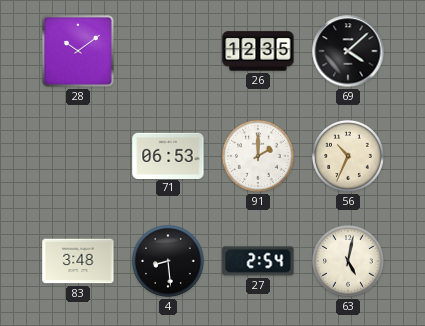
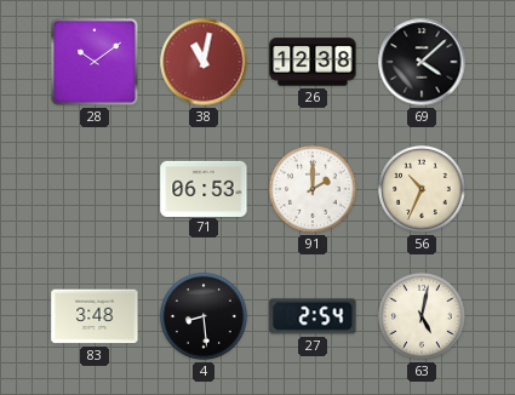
38: none -> 11:02 (204, 62)
26: 12:35 -> 12:38 (313, 62)
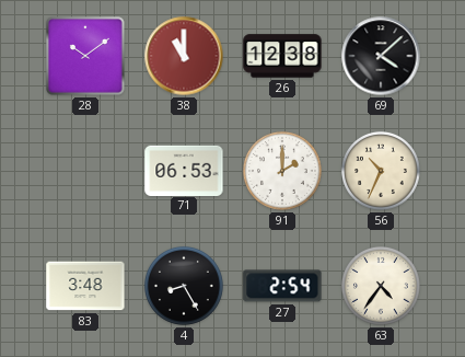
38: 11:02 -> 11:00 (184, 56)
4: 8:29 -> 8:25 (184, 286)
63: 5:02 -> 4:36 (381, 286)
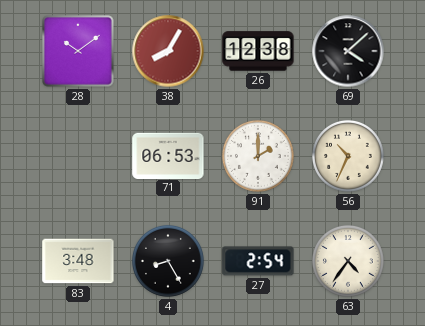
38: 11:00 -> 8:05 (168, 51)
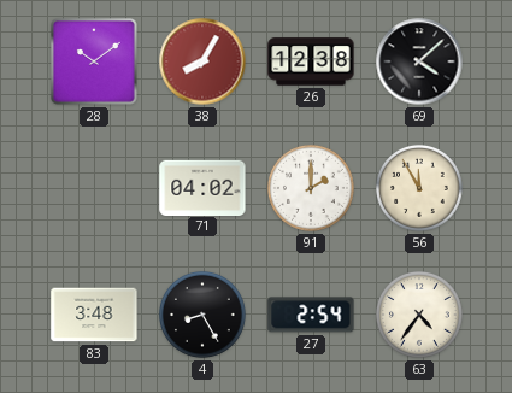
71: 06:53 -> 04:02 (202, 187)
56: 10:34 -> 11:55 (419, 188)
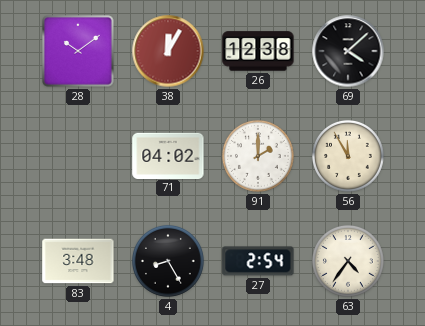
38: 8:05 -> 12:05 (168, 51)
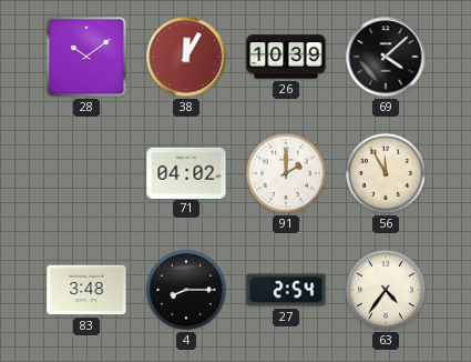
26: 12:38 -> 10:39 (286, 57)
4: 8:25 -> 8:15 (186, 290)
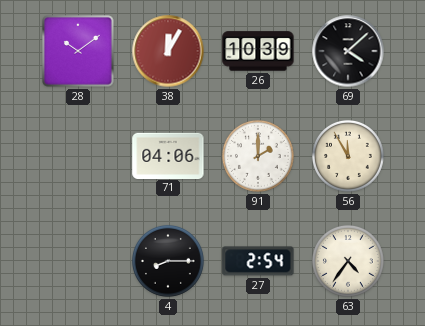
71: 04:02 -> 04:06 (168, 155)
83: 3:48 -> none (86, 290)
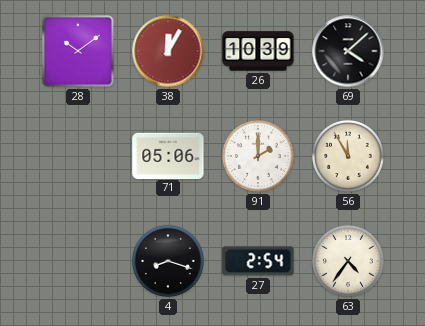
71: 04:06 -> 05:06 (168, 155)
4: 8:15 -> 8:18 (168, 261)
